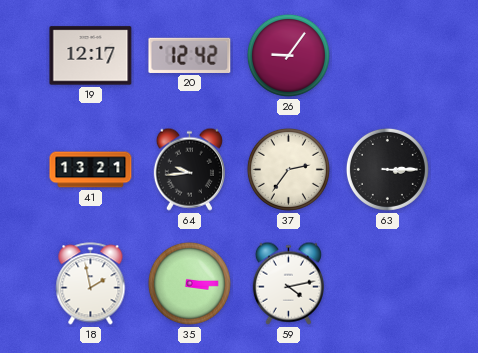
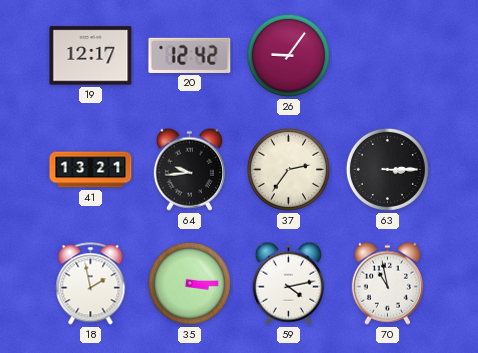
70: none -> 10:58 (387, 283)
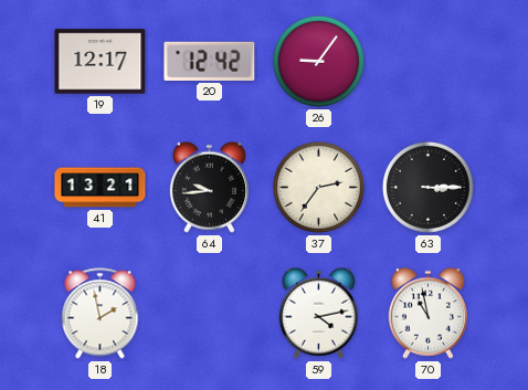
35: 3:15 -> none (189, 283)
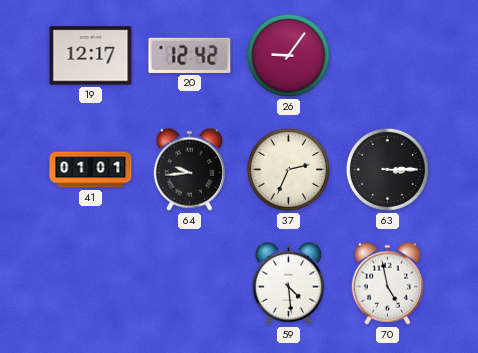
41: 13:21 -> 01:01 (91, 170)
37: 2:36 -> 2:34 (288, 169)
18: 1:58 -> none (101, 314)
59: 4:13 -> 4:29 (288, 283)
70: 10:58 -> 4:58 (387, 283)
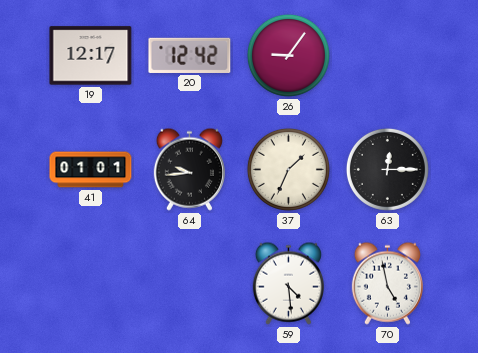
37: 2:34 -> 1:34 (288, 169)
63: 3:15 -> 12:15 (387, 169)
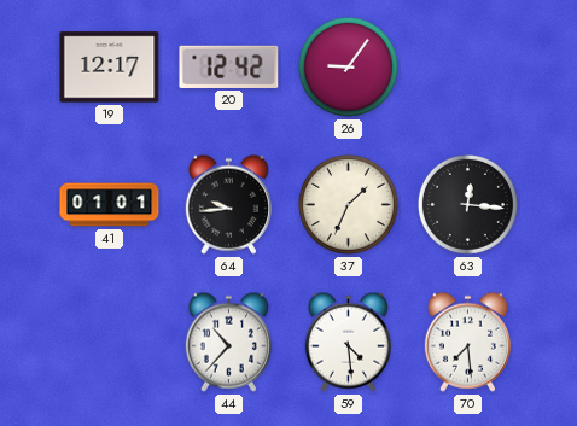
63: 12:15 -> 12:16 (467, 204)
44: none -> 10:37 (228, 342)
70: 4:58 -> 7:29 (467, 342)
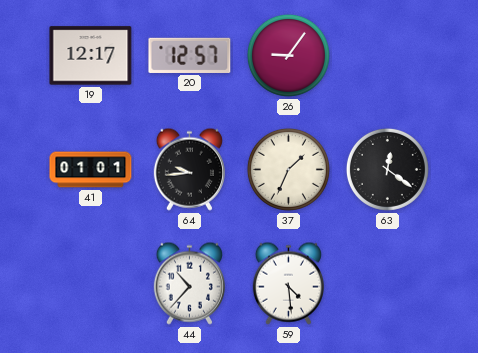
20: 12:42 -> 12:57 (190, 55)
63: 12:16 -> 12:21 (387, 169)
70: 7:29 -> none (467, 342)
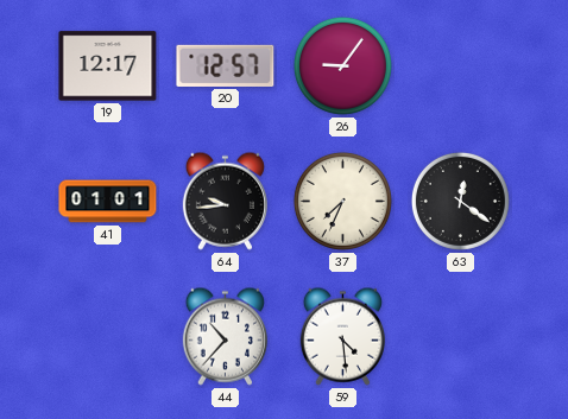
37: 1:34 -> 7:34 (342, 201)
